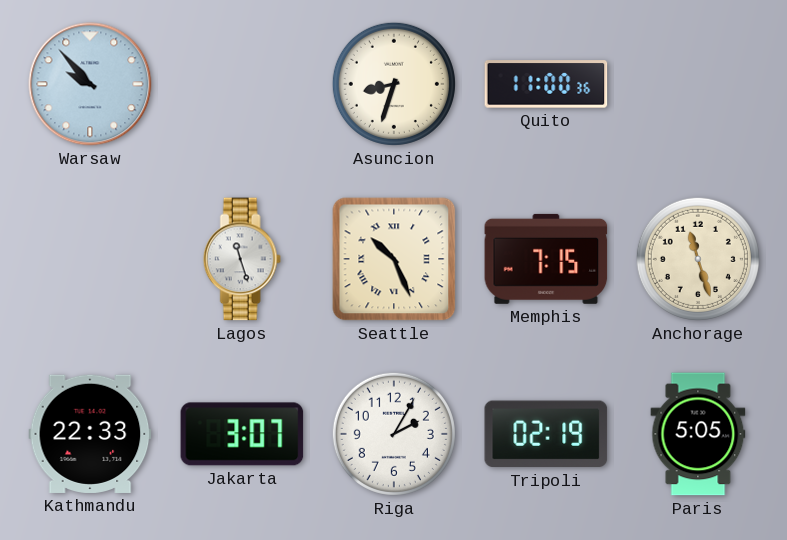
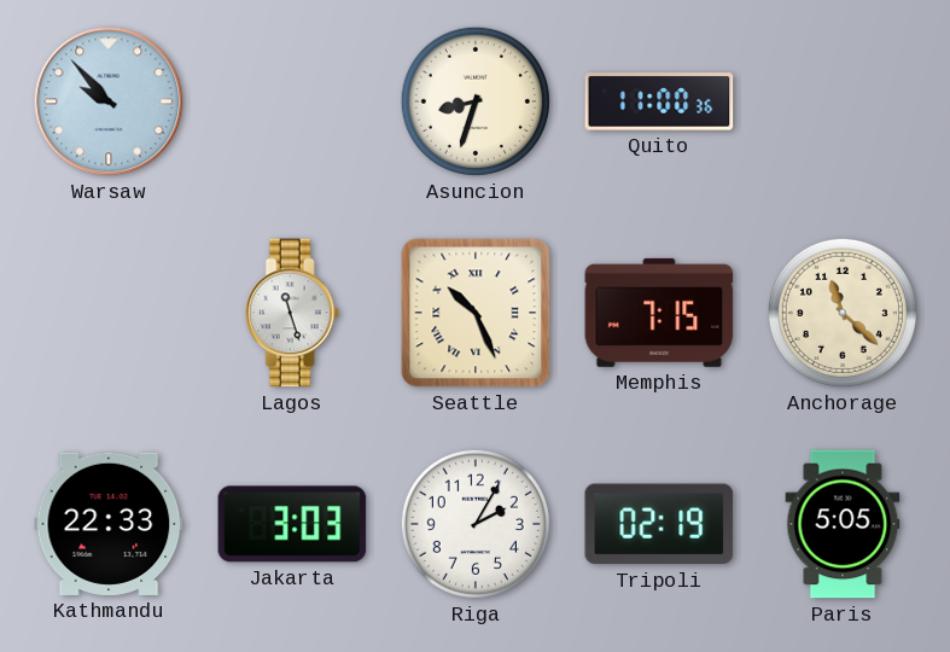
Anchorage: 11:27 -> 11:22 (843, 313)
Jakarta: 3:07 -> 3:03 (292, 524)
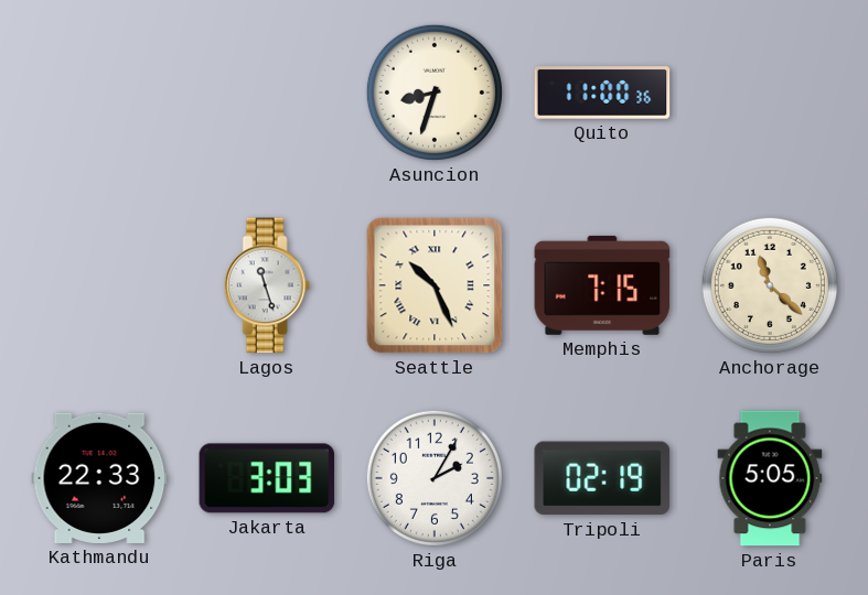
Warsaw: 9:53 -> none (109, 101)
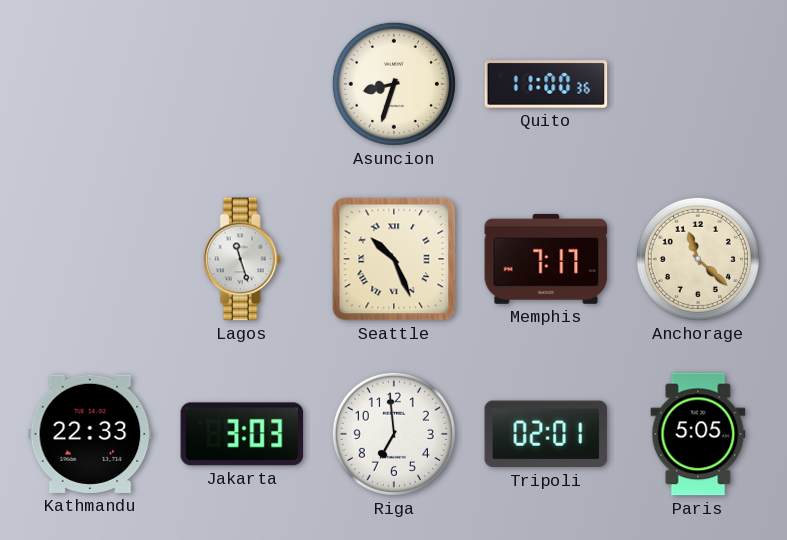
Memphis: 7:15 -> 7:17 (546, 259)
Riga: 2:05 -> 6:59 (394, 434)
Tripoli: 02:19 -> 02:01 (546, 434)
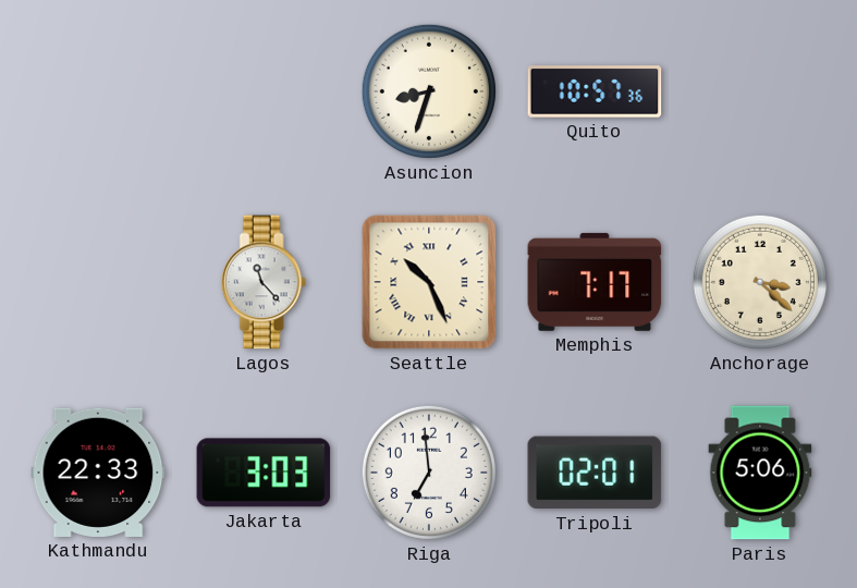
Quito: 11:00 -> 10:57 (595, 91)
Lagos: 11:27 -> 11:23 (264, 282)
Anchorage: 11:22 -> 3:22 (760, 282)
Paris: 5:05 -> 5:06 (760, 473)
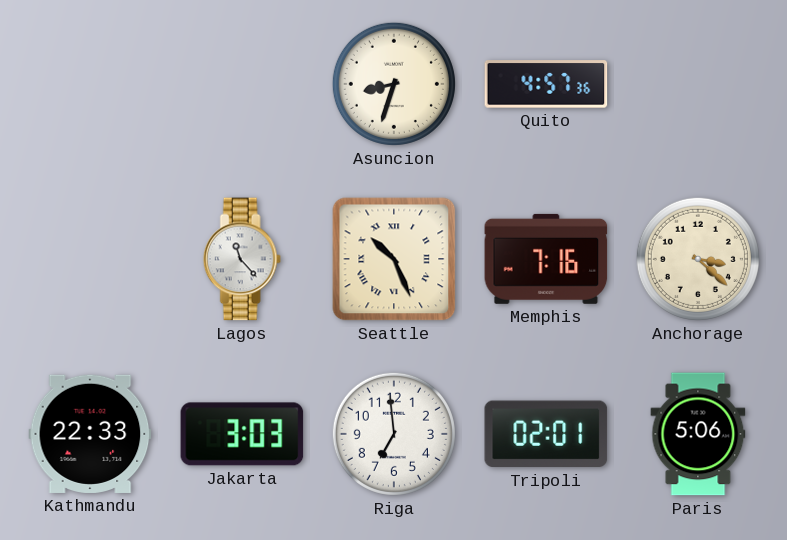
Quito: 10:57 -> 4:57 (546, 84)
Memphis: 7:17 -> 7:16 (546, 259)
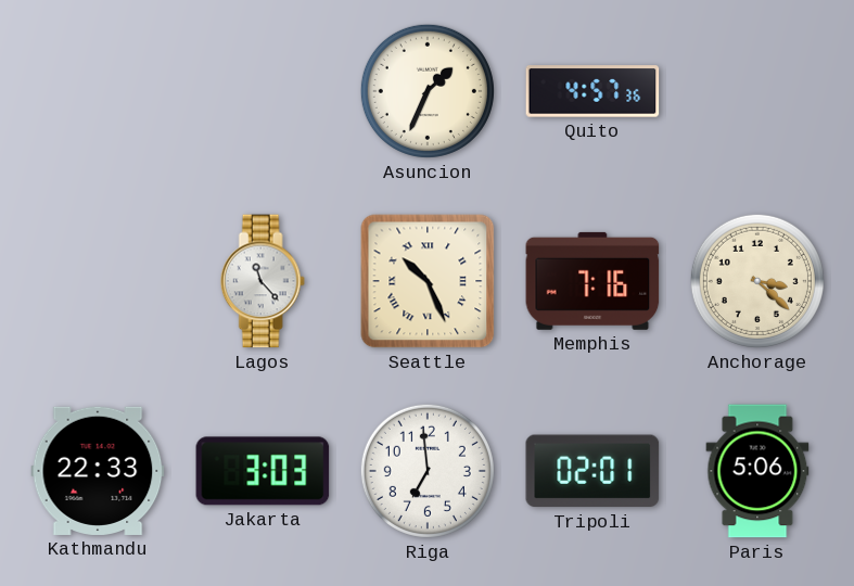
Asuncion: 8:33 -> 1:34 (428, 91)
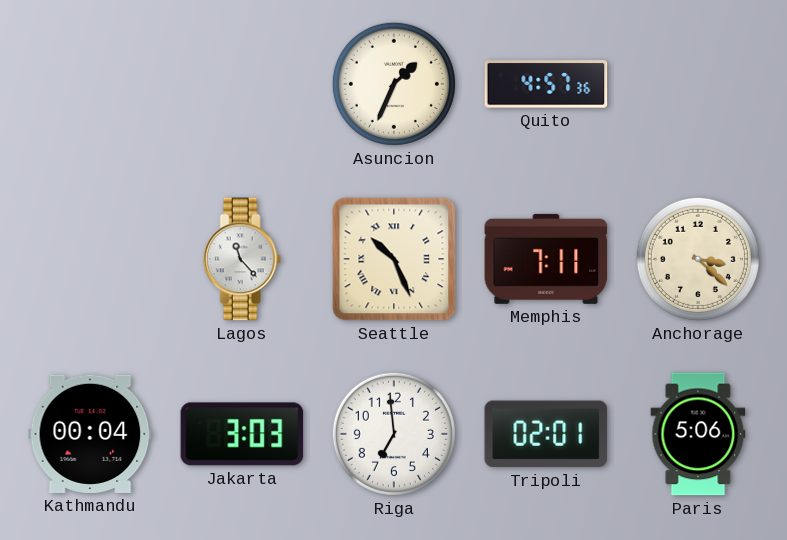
Memphis: 7:16 -> 7:11 (546, 259)
Kathmandu: 22:33 -> 00:04 (90, 434)
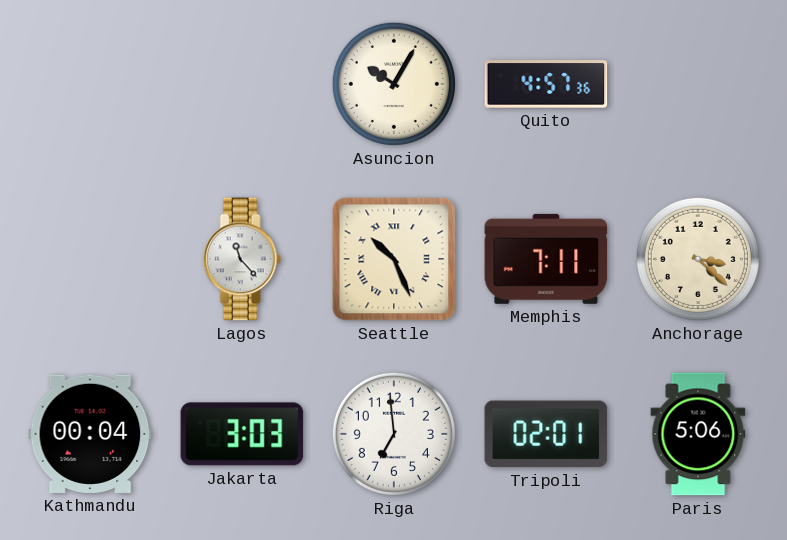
Asuncion: 1:34 -> 10:05 (394, 84)
